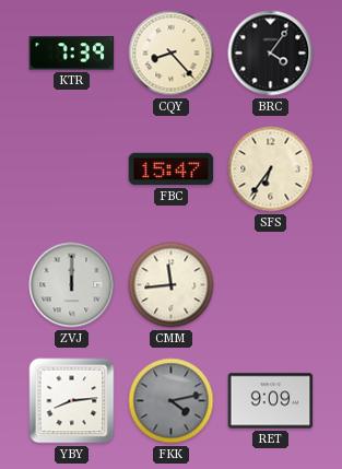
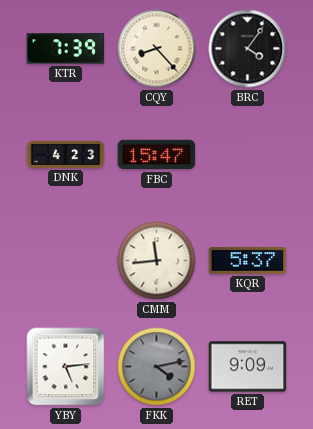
DNK: none -> 4:23 (66, 154)
SFS: 6:36 -> none (271, 169)
ZVJ: 12:00 -> none (72, 285)
KQR: none -> 5:37 (248, 261)
YBY: 8:14 -> 5:14 (66, 367)
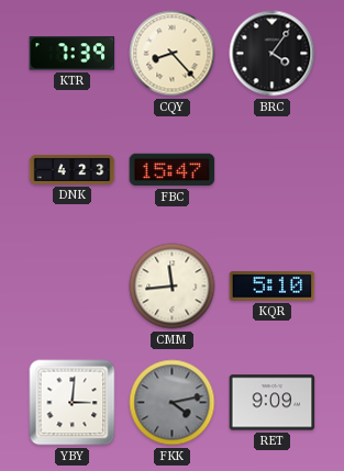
KQR: 5:37 -> 5:10 (273, 287)
YBY: 5:14 -> 3:01 (73, 403)
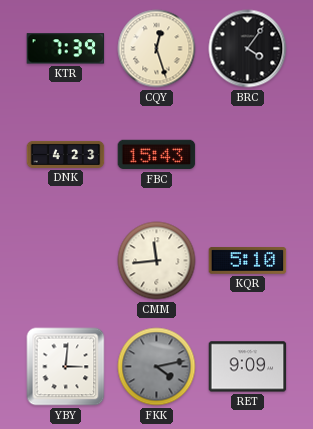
CQY: 8:23 -> 12:27 (157, 49)
FBC: 15:47 -> 15:43 (157, 155)
